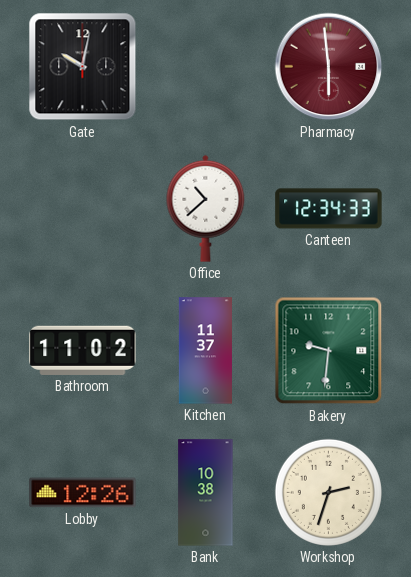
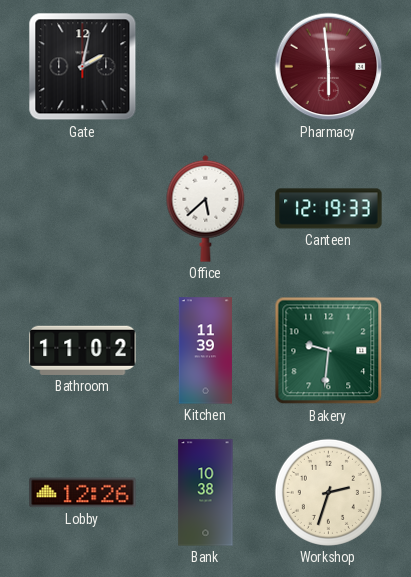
Gate: 10:02 -> 2:02 (83, 67)
Office: 10:38 -> 5:38 (206, 208)
Canteen: 12:34 -> 12:19 (329, 209)
Kitchen: 11:37 -> 11:39 (205, 351)
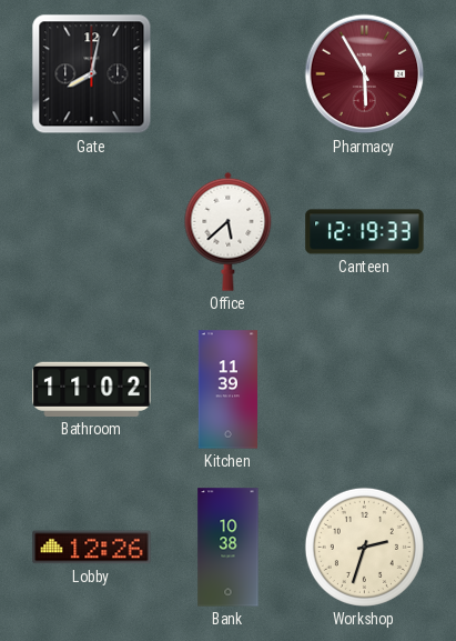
Gate: 2:02 -> 8:02 (92, 74)
Pharmacy: 5:59 -> 5:55 (365, 74)
Bakery: 9:31 -> none (329, 351)
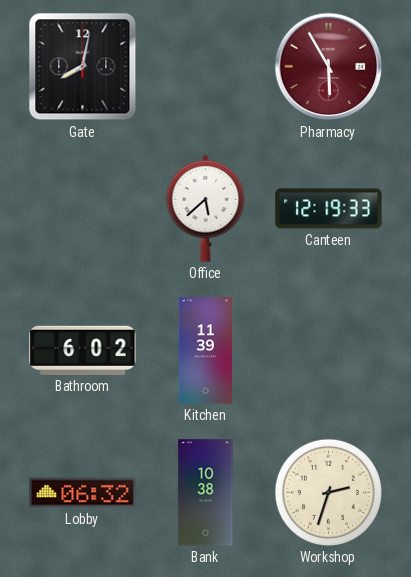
Bathroom: 11:02 -> 6:02 (83, 350)
Lobby: 12:26 -> 06:32 (83, 493)
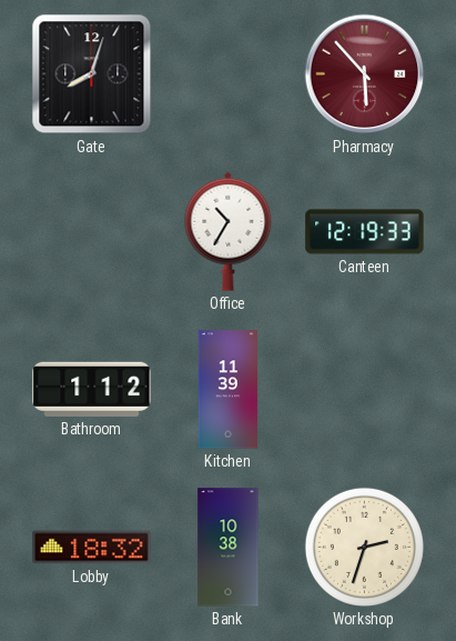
Gate: 8:02 -> 8:03 (92, 74)
Pharmacy: 5:55 -> 5:53 (365, 74)
Office: 5:38 -> 10:35 (229, 231)
Bathroom: 6:02 -> 1:12 (92, 389)
Lobby: 06:32 -> 18:32 (92, 548)
